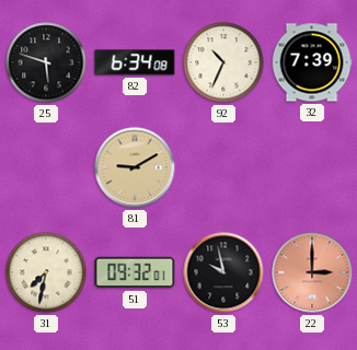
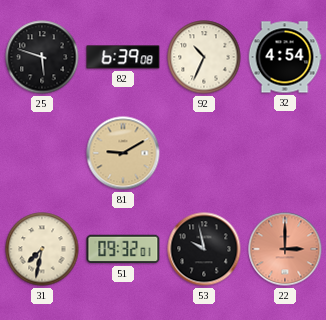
82: 6:34 -> 6:39 (123, 57)
32: 7:39 -> 4:54 (285, 57)
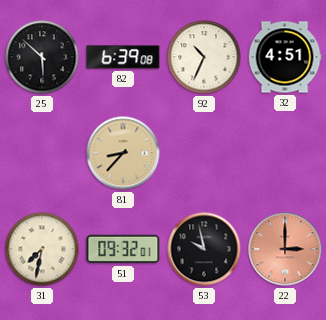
25: 5:48 -> 5:52 (42, 57)
32: 4:54 -> 4:51 (285, 57)
81: 9:10 -> 8:37 (123, 153)
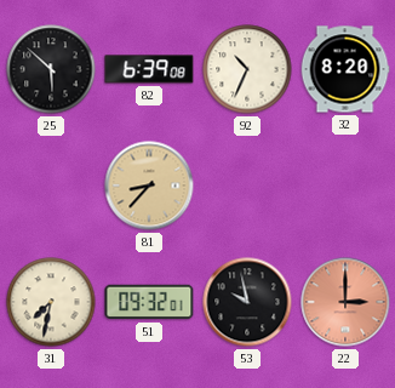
32: 4:51 -> 8:20 (345, 69)
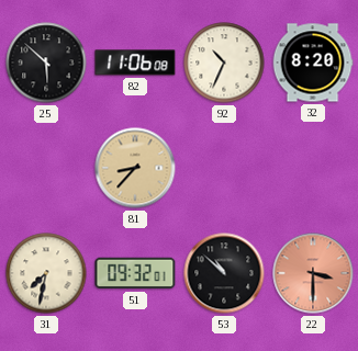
82: 6:39 -> 11:06 (135, 63)
53: 9:58 -> 10:52 (224, 273)
22: 3:00 -> 3:30 (313, 273)
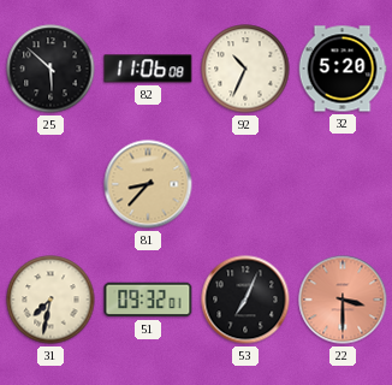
32: 8:20 -> 5:20 (343, 69)
53: 10:52 -> 7:04 (245, 300)
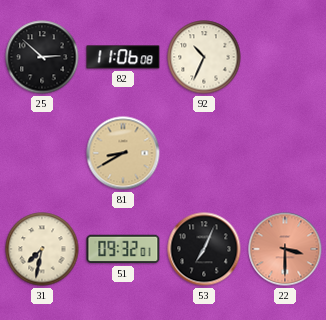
25: 5:52 -> 2:52 (42, 57)
32: 5:20 -> none (343, 69)
81: 8:37 -> 8:40 (123, 153)
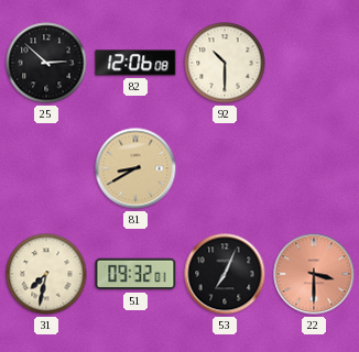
82: 11:06 -> 12:06 (135, 63)
92: 10:34 -> 10:30 (225, 63)
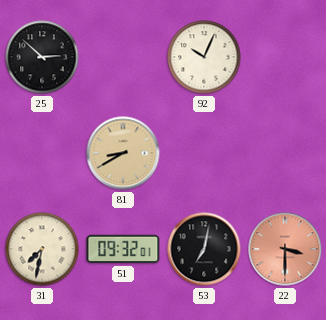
82: 12:06 -> none (135, 63)
92: 10:30 -> 10:04 (204, 57)
53: 7:04 -> 7:02 (204, 249)
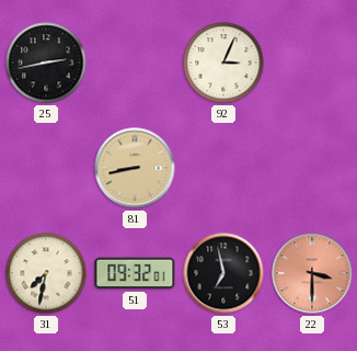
25: 2:52 -> 2:43 (46, 63)
92: 10:04 -> 3:04 (223, 63)
81: 8:40 -> 8:43 (135, 168)
53: 7:02 -> 6:58 (223, 273)
